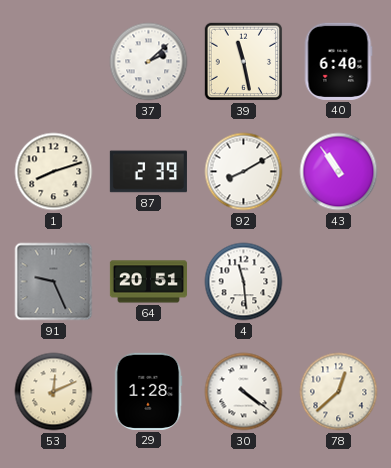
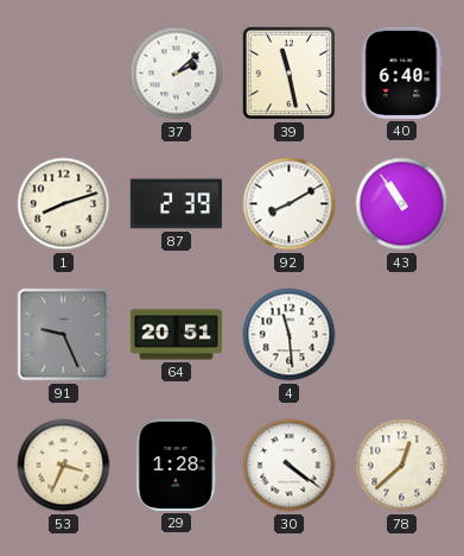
53: 12:11 -> 3:34 (64, 466)
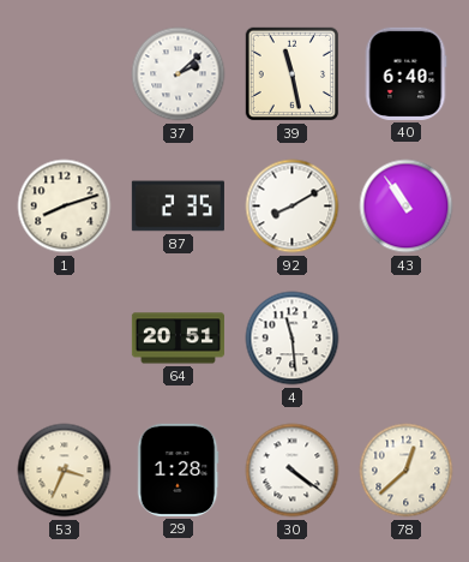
87: 2:39 -> 2:35 (178, 207)
91: 9:26 -> none (64, 335)
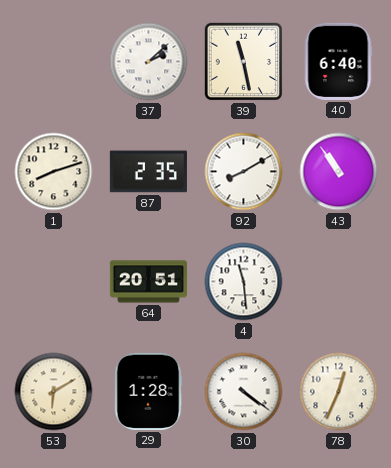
53: 3:34 -> 6:10 (54, 392)
78: 12:38 -> 12:34 (339, 392)
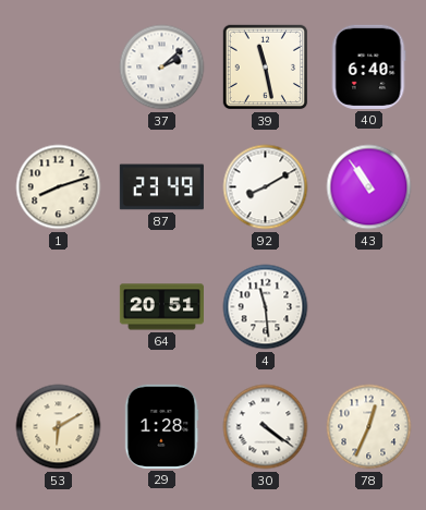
87: 2:35 -> 23:49 (161, 187)
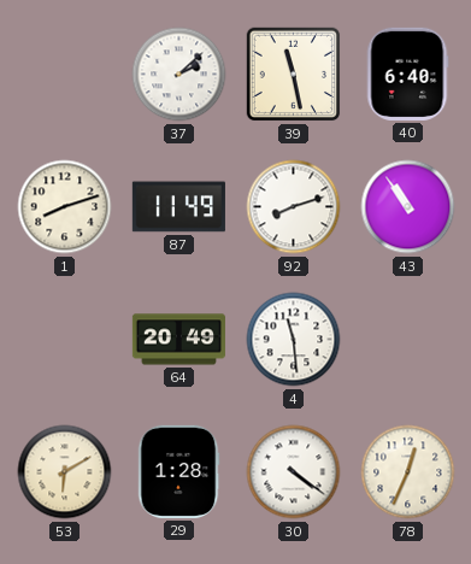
87: 23:49 -> 11:49 (178, 207)
92: 8:10 -> 8:12 (294, 207)
64: 20:51 -> 20:49 (178, 340)
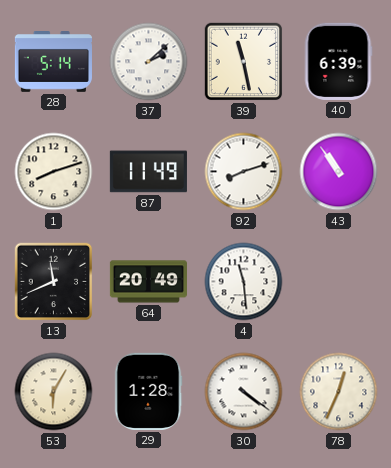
28: none -> 5:14 (53, 62)
40: 6:40 -> 6:39 (338, 61)
13: none -> 11:41 (54, 282)
53: 6:10 -> 6:05 (54, 392)
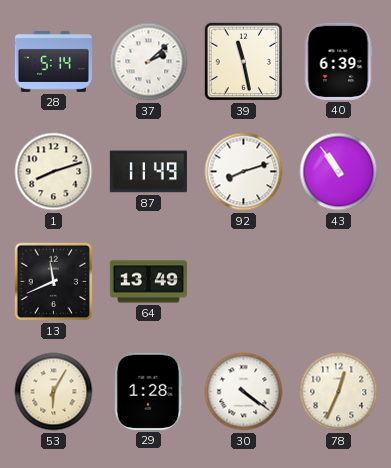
64: 20:49 -> 13:49 (148, 282)
4: 11:29 -> none (244, 282)
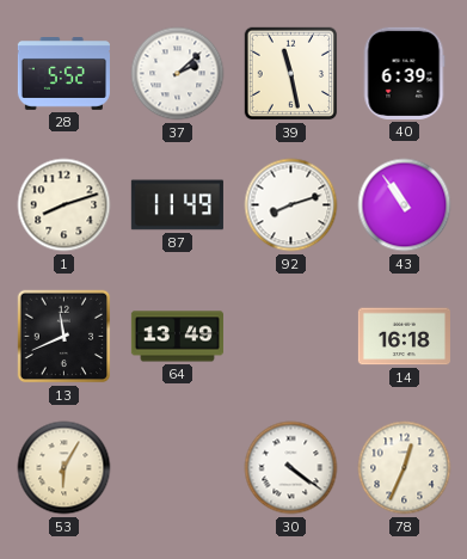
28: 5:14 -> 5:52 (63, 74)
14: none -> 16:18 (404, 337)
29: 1:28 -> none (148, 391)
